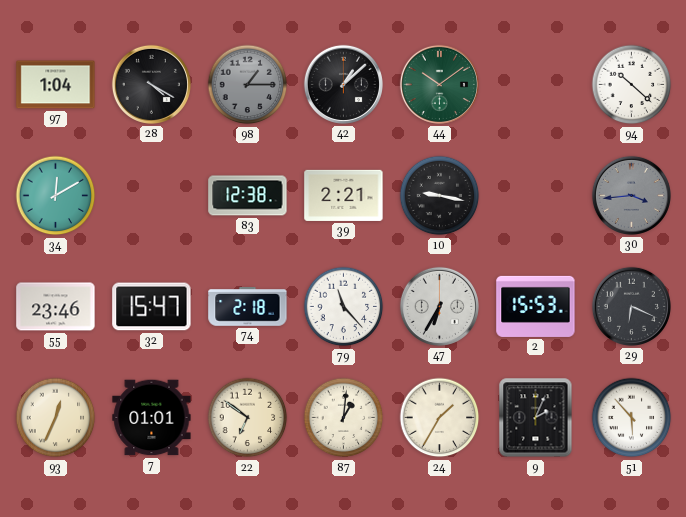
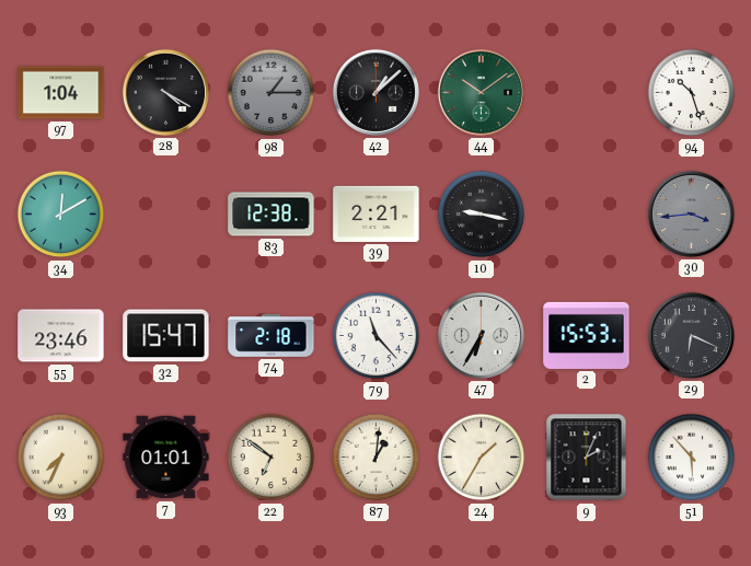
94: 10:22 -> 10:27 (692, 93)
93: 12:34 -> 7:34 (61, 458)
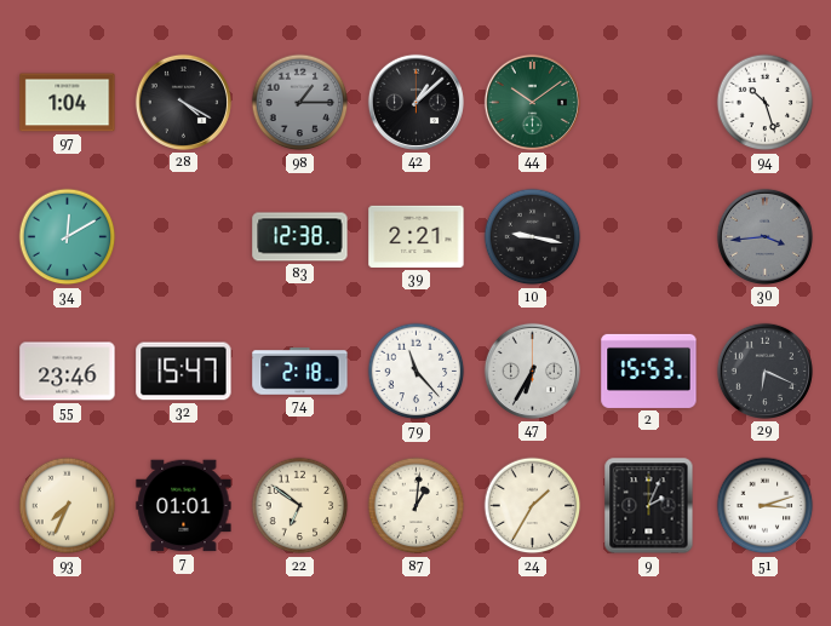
51: 5:53 -> 3:12 (766, 506)
